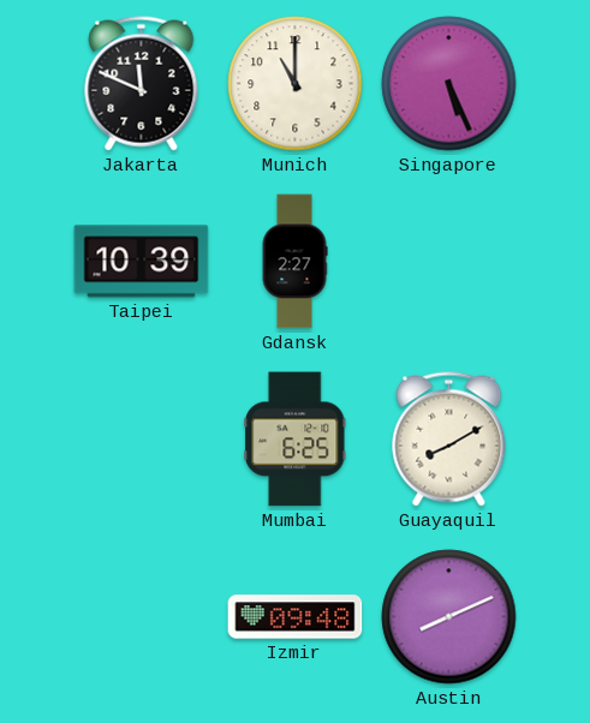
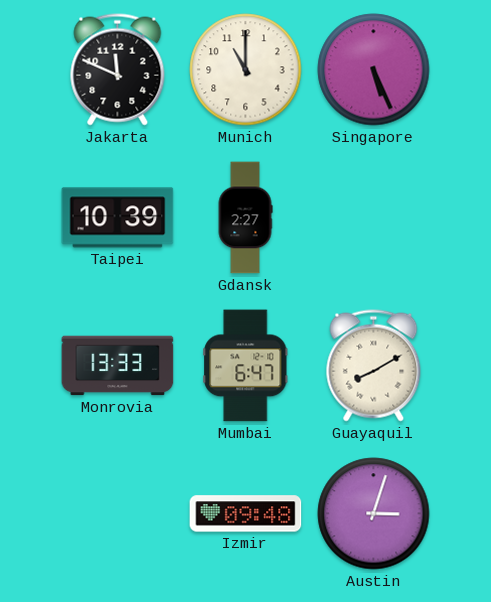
Monrovia: none -> 13:33 (118, 366)
Mumbai: 6:25 -> 6:47 (246, 366)
Austin: 8:11 -> 3:03 (374, 514)
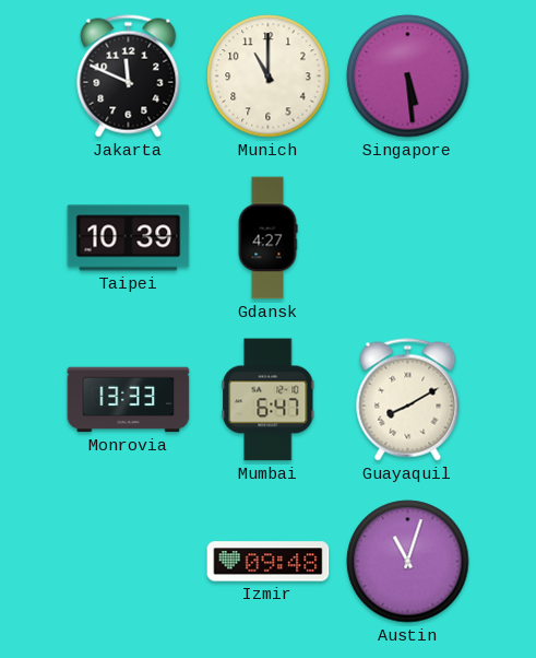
Singapore: 5:26 -> 5:29 (408, 77)
Gdansk: 2:27 -> 4:27 (267, 238)
Austin: 3:03 -> 11:03 (408, 562)
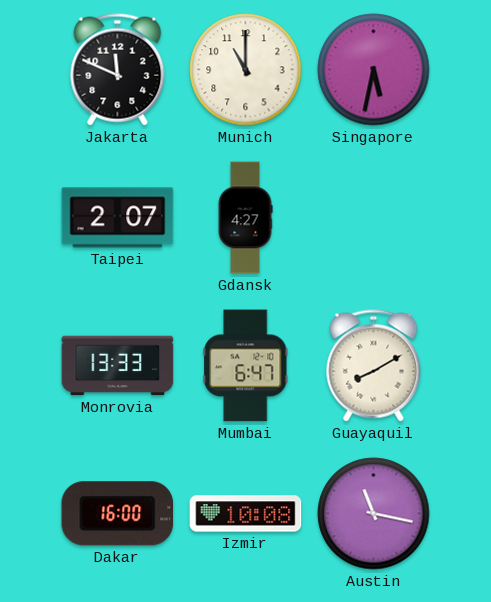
Singapore: 5:29 -> 5:32 (374, 70)
Taipei: 10:39 -> 2:07 (118, 218)
Dakar: none -> 16:00 (118, 514)
Izmir: 09:48 -> 10:08 (246, 514)
Austin: 11:03 -> 11:17 (374, 514)
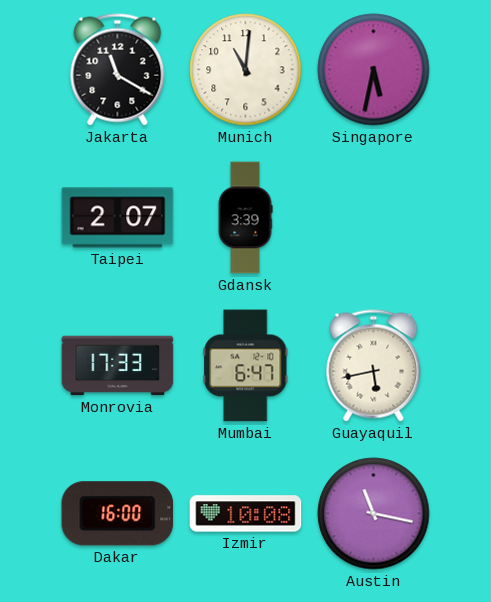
Jakarta: 11:49 -> 11:20 (118, 70)
Munich: 11:00 -> 11:01 (246, 70)
Gdansk: 4:27 -> 3:39 (245, 218)
Monrovia: 13:33 -> 17:33 (118, 366)
Guayaquil: 8:10 -> 5:43 (374, 366)
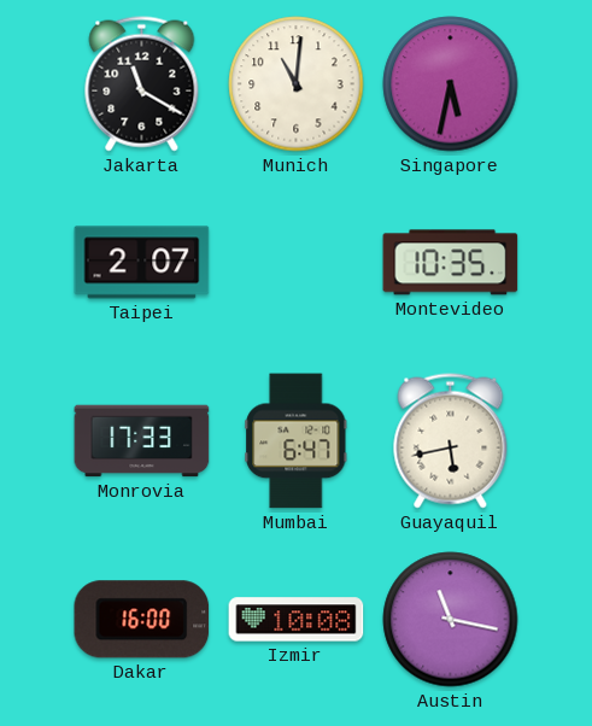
Gdansk: 3:39 -> none (245, 218)
Montevideo: none -> 10:35 (451, 263)
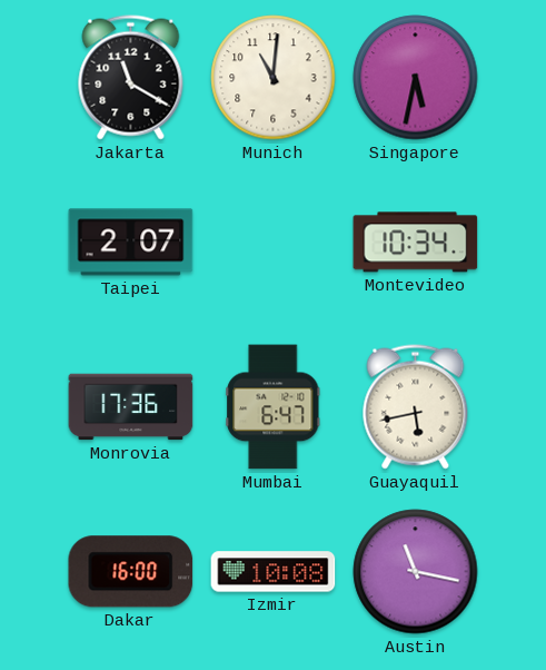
Montevideo: 10:35 -> 10:34 (416, 243)
Monrovia: 17:33 -> 17:36 (131, 407)
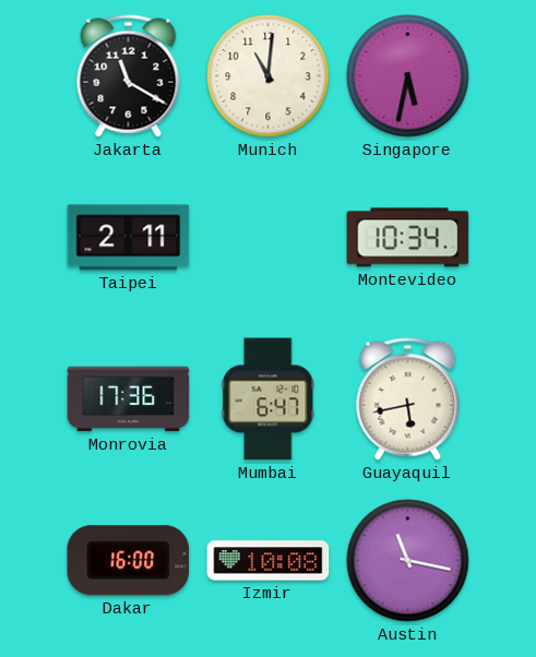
Taipei: 2:07 -> 2:11 (129, 238)
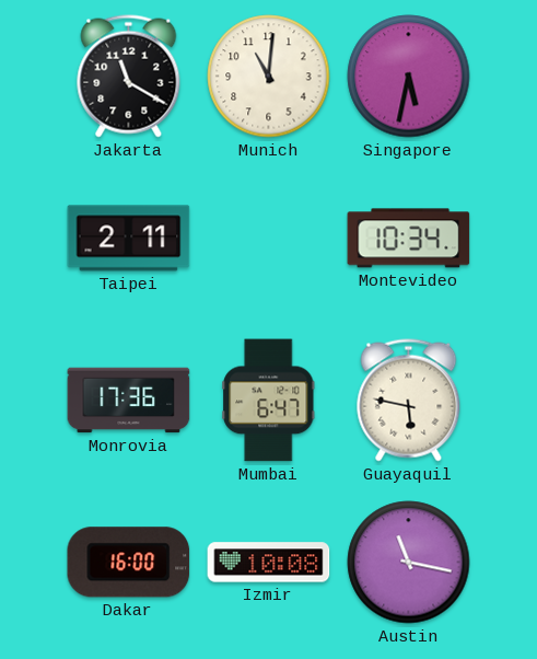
Guayaquil: 5:43 -> 5:47 (409, 401)
